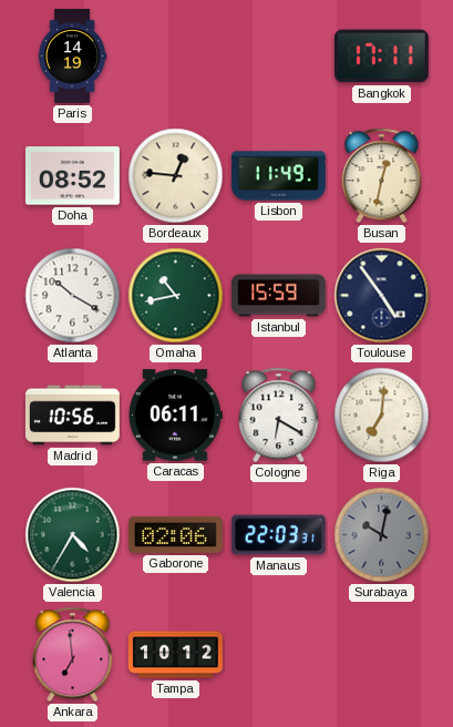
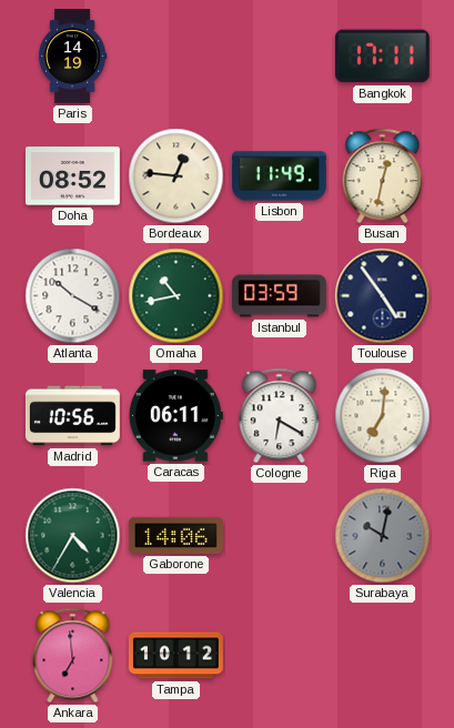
Istanbul: 15:59 -> 03:59 (279, 296)
Gaborone: 02:06 -> 14:06 (175, 535)
Manaus: 22:03 -> none (278, 535)
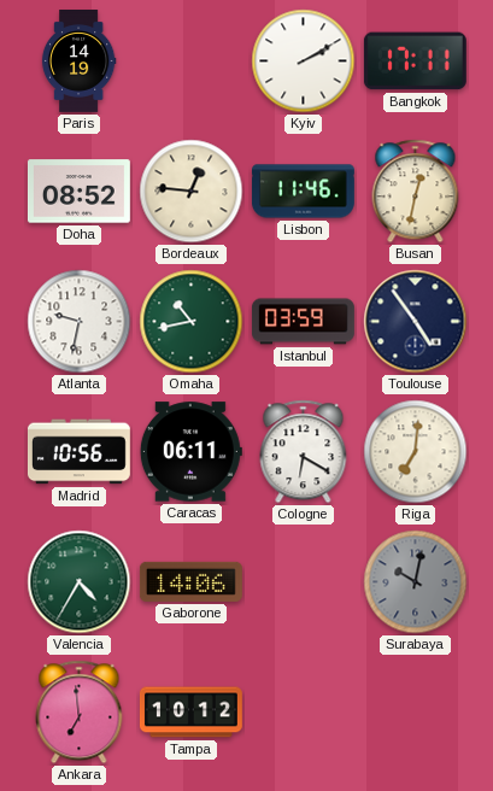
Kyiv: none -> 2:10 (304, 61)
Lisbon: 11:49 -> 11:46 (303, 192)
Atlanta: 10:20 -> 9:32 (80, 322)
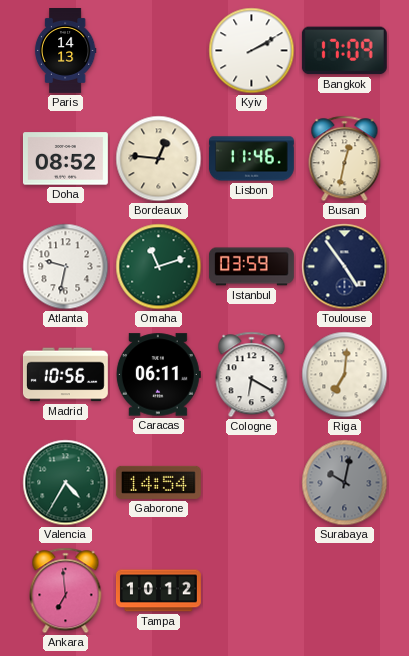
Paris: 14:19 -> 14:13 (65, 51)
Bangkok: 17:11 -> 17:09 (344, 51)
Omaha: 10:43 -> 11:12 (159, 267)
Gaborone: 14:06 -> 14:54 (158, 482)
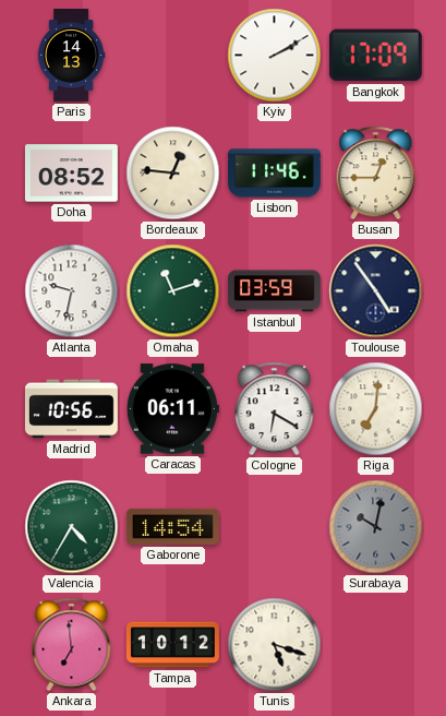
Busan: 12:32 -> 12:45 (376, 174)
Tunis: none -> 5:18 (275, 645)
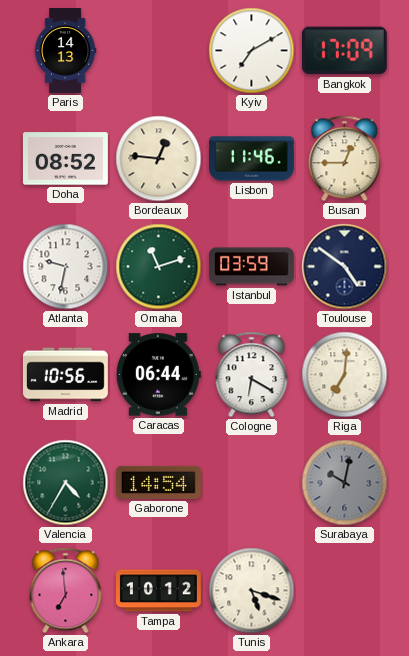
Kyiv: 2:10 -> 7:10 (252, 51)
Toulouse: 4:54 -> 4:51 (345, 267)
Caracas: 06:11 -> 06:44 (158, 375)
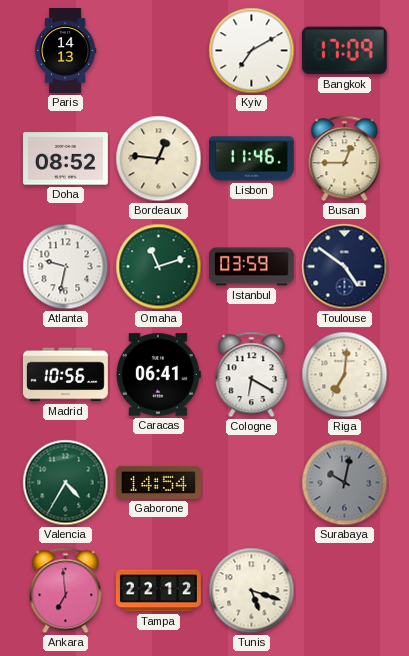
Caracas: 06:44 -> 06:41 (158, 375)
Tampa: 10:12 -> 22:12 (158, 591)
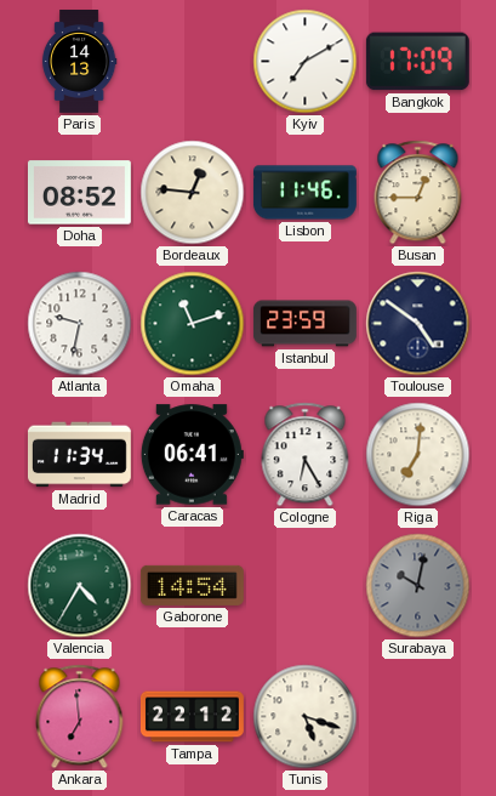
Istanbul: 03:59 -> 23:59 (304, 324)
Madrid: 10:56 -> 11:34 (79, 455)
Cologne: 6:20 -> 6:25 (306, 455)
